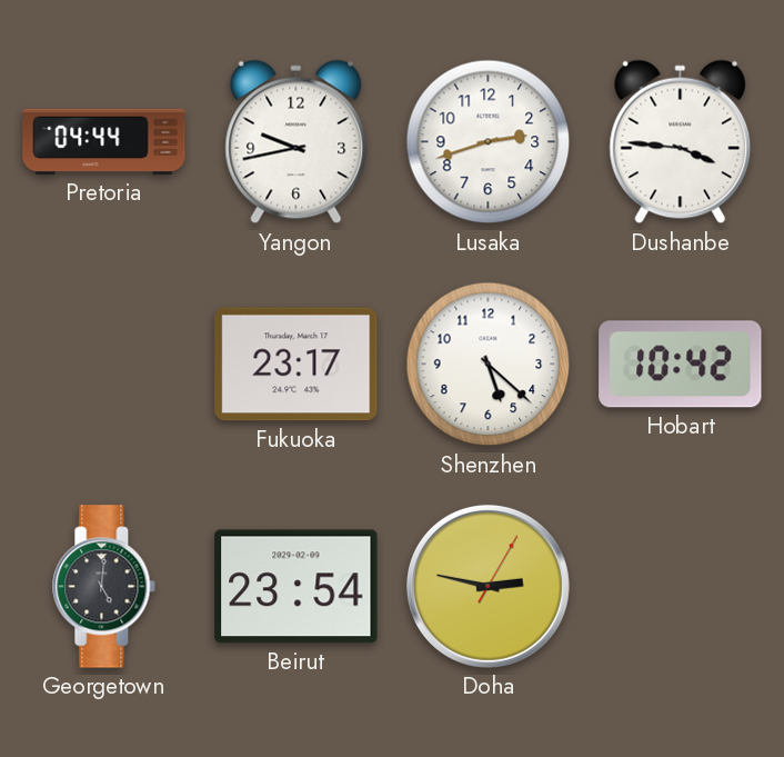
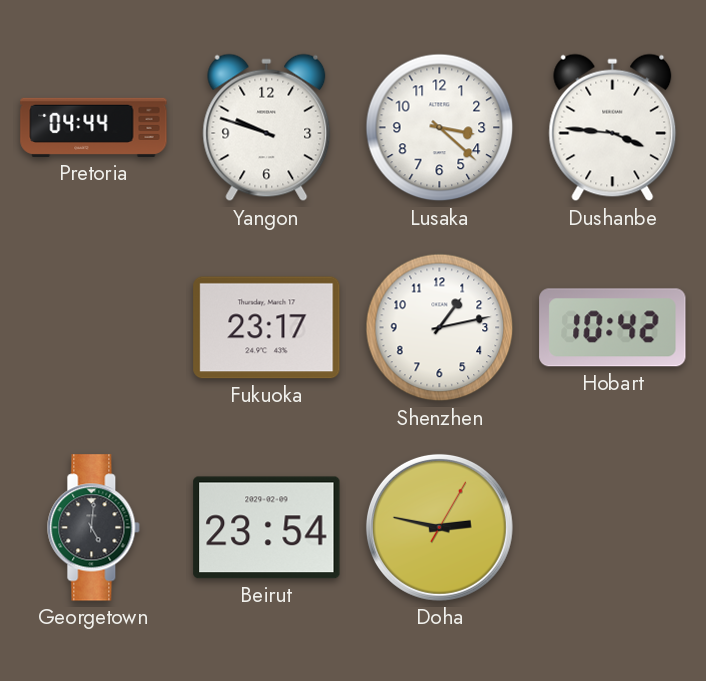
Yangon: 9:43 -> 9:48 (267, 128)
Lusaka: 2:42 -> 3:22 (440, 128)
Shenzhen: 5:22 -> 1:13 (440, 328)
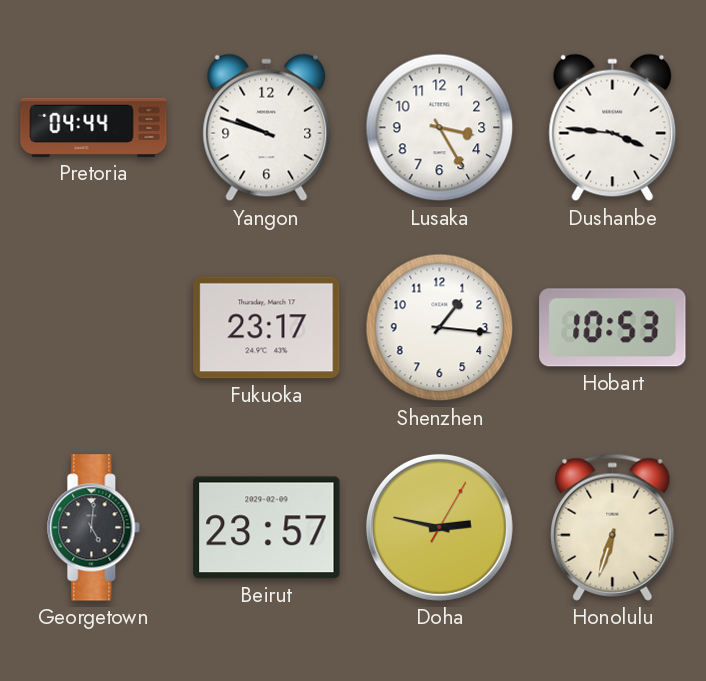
Lusaka: 3:22 -> 3:25 (440, 128)
Shenzhen: 1:13 -> 1:16 (440, 328)
Hobart: 10:42 -> 10:53 (613, 328)
Beirut: 23:54 -> 23:57 (267, 528)
Honolulu: none -> 6:33 (613, 527)
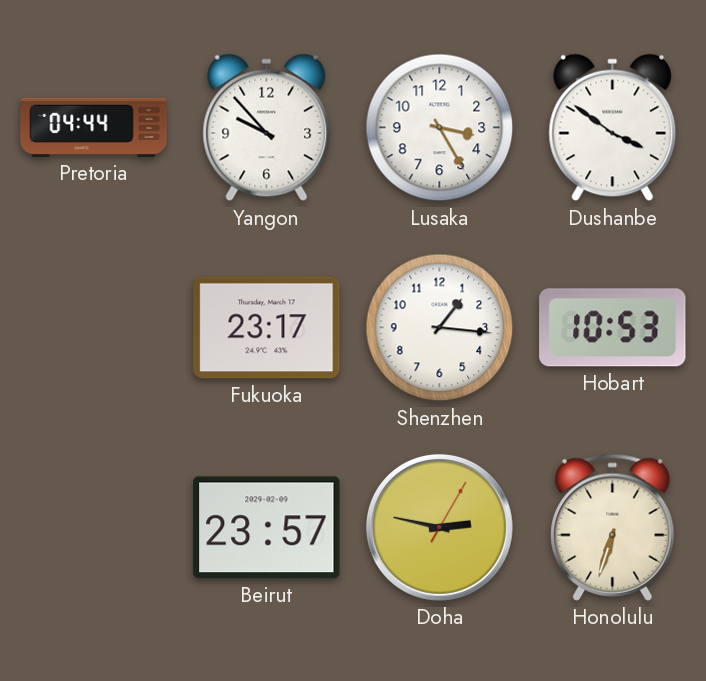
Yangon: 9:48 -> 9:53 (267, 128)
Dushanbe: 3:46 -> 3:51 (613, 128)
Georgetown: 5:01 -> none (94, 528)
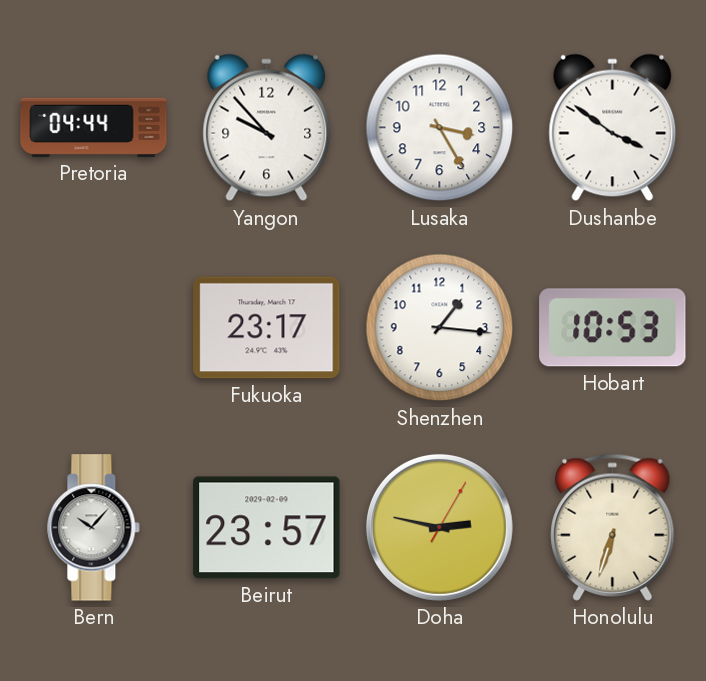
Bern: none -> 10:07 (94, 528)
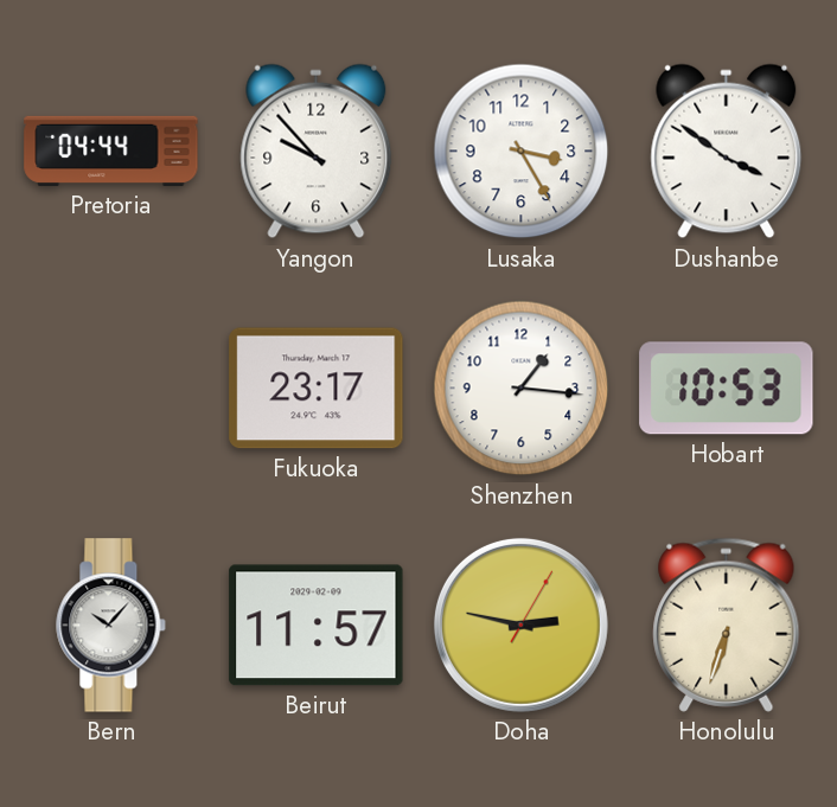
Beirut: 23:57 -> 11:57 (317, 626)
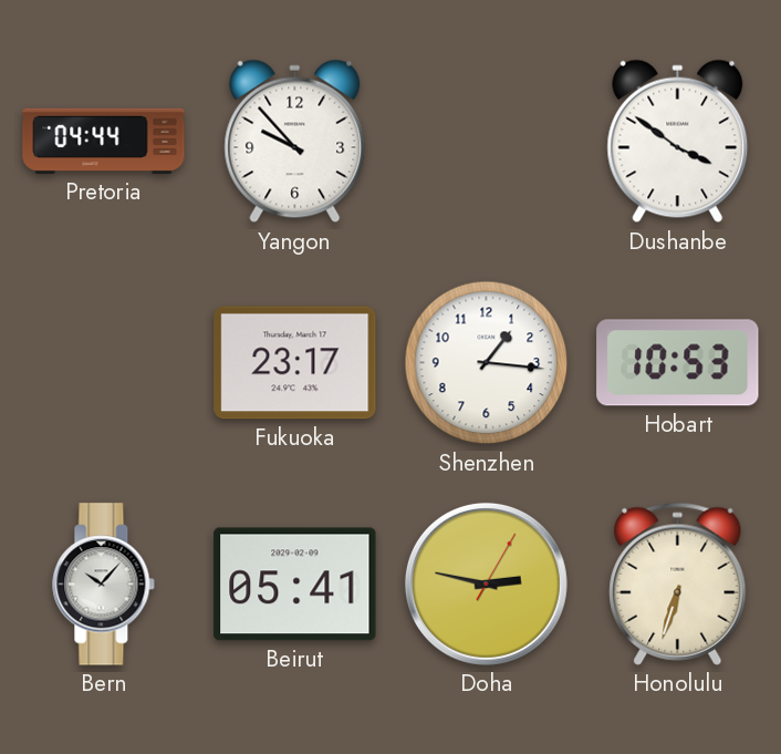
Lusaka: 3:25 -> none (522, 152)
Beirut: 11:57 -> 05:41 (295, 585)
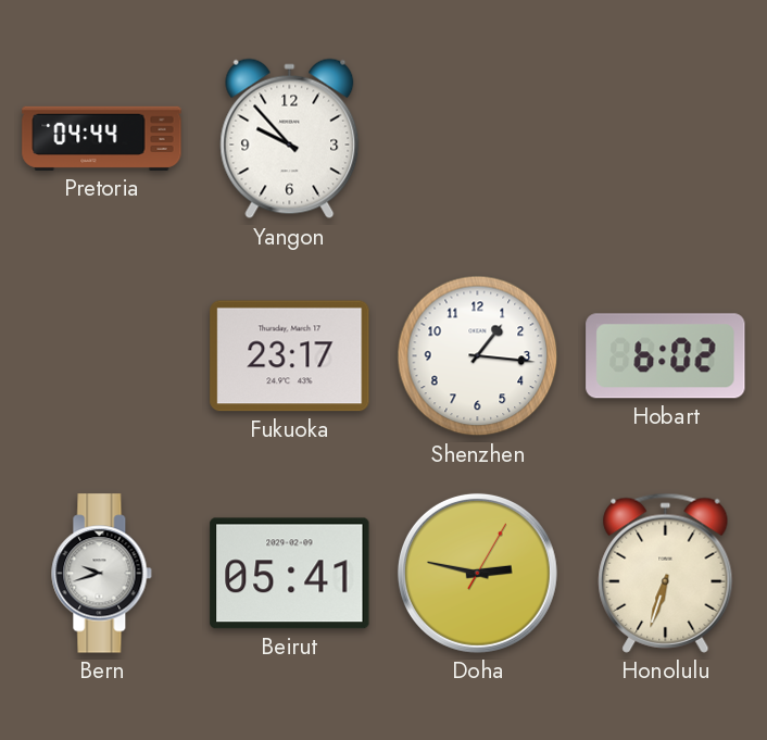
Dushanbe: 3:51 -> none (678, 142)
Hobart: 10:53 -> 6:02 (666, 356)
Bern: 10:07 -> 9:42 (102, 574)
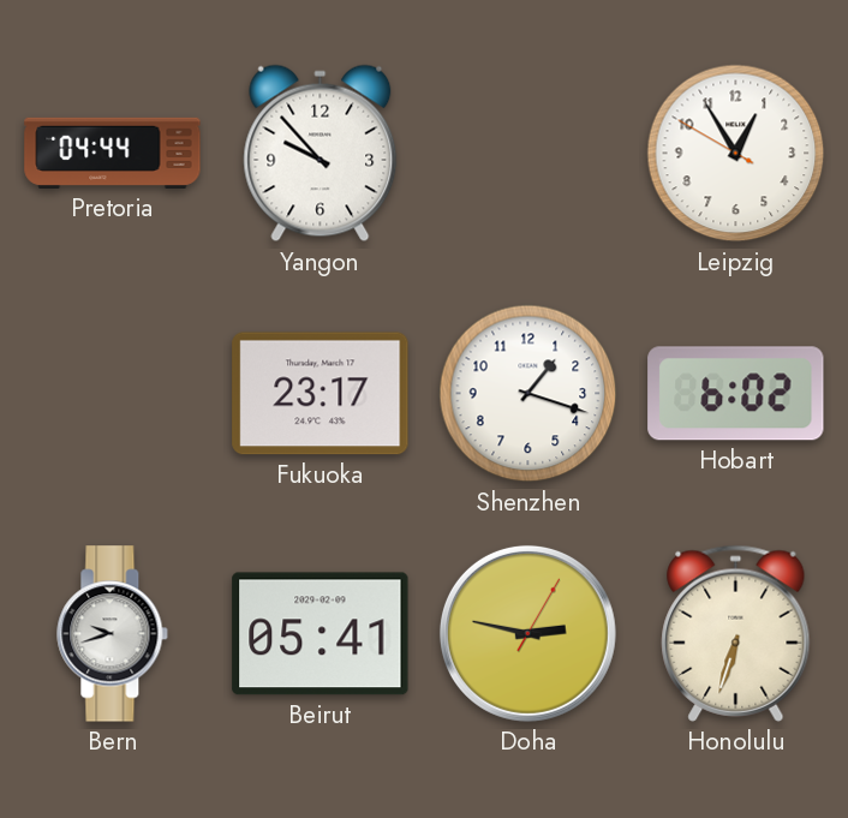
Leipzig: none -> 12:54 (736, 154)
Shenzhen: 1:16 -> 1:18 (528, 394)
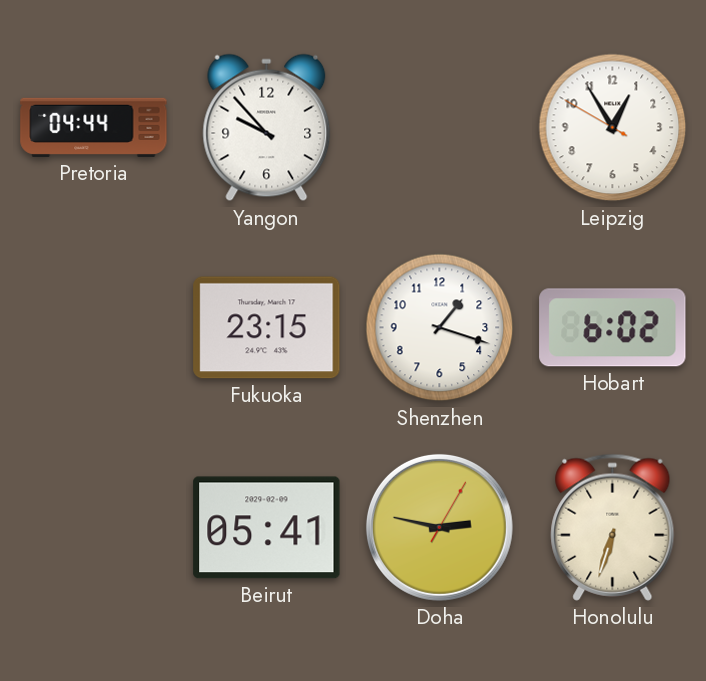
Fukuoka: 23:17 -> 23:15 (267, 328)
Bern: 9:42 -> none (113, 634)
